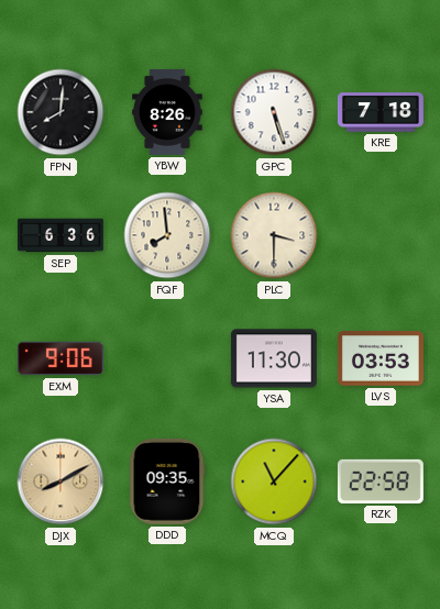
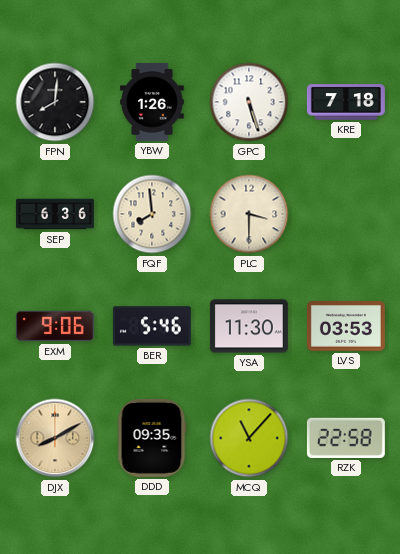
YBW: 8:26 -> 1:26 (152, 102)
BER: none -> 5:46 (152, 326)
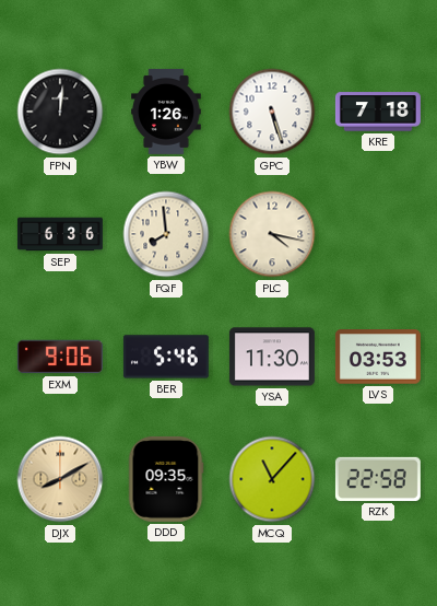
FPN: 8:01 -> 12:01 (60, 112)
PLC: 3:30 -> 4:17 (272, 234)
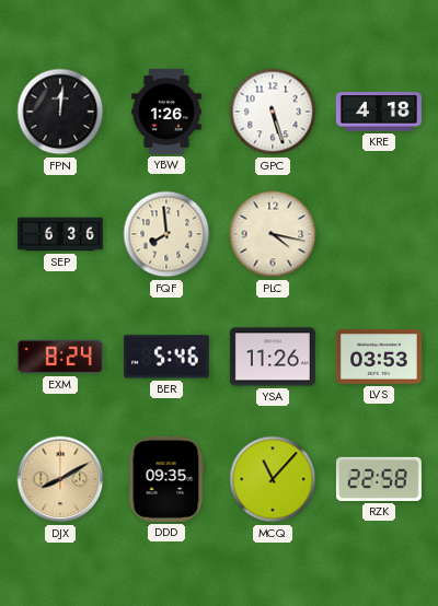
KRE: 7:18 -> 4:18 (379, 112)
EXM: 9:06 -> 8:24 (60, 357)
YSA: 11:30 -> 11:26 (273, 357)
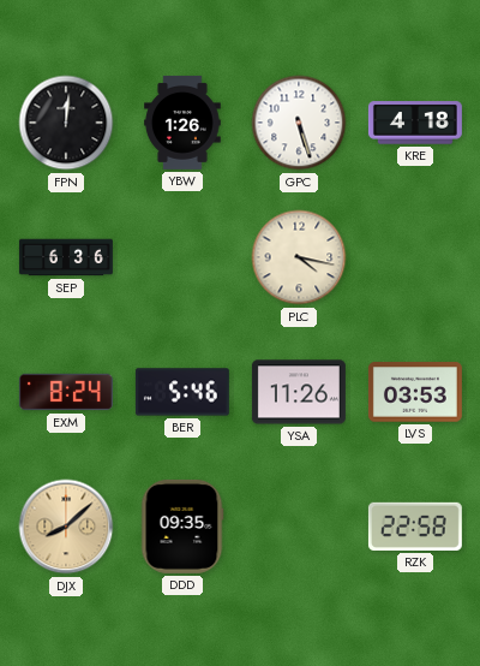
FQF: 7:59 -> none (166, 234)
DJX: 8:10 -> 8:08 (66, 527)
MCQ: 11:07 -> none (273, 479)
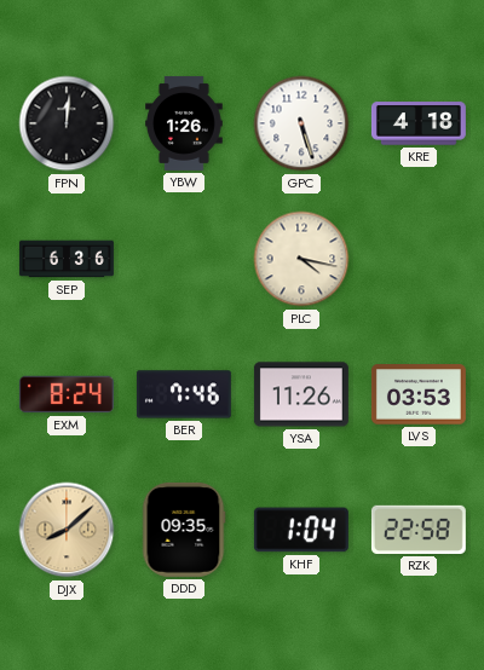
BER: 5:46 -> 7:46 (184, 394)
KHF: none -> 1:04 (301, 530)
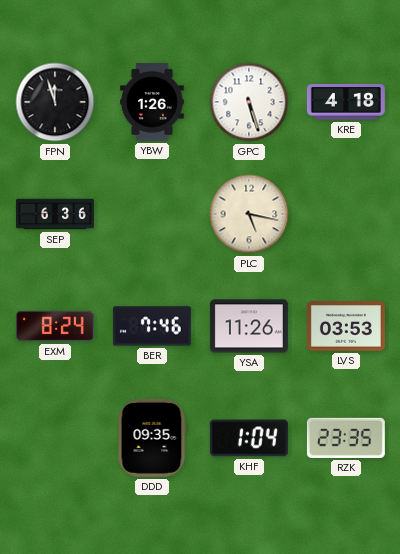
FPN: 12:01 -> 11:57 (55, 102)
PLC: 4:17 -> 5:17 (249, 214)
DJX: 8:08 -> none (67, 530)
RZK: 22:58 -> 23:35 (346, 438)
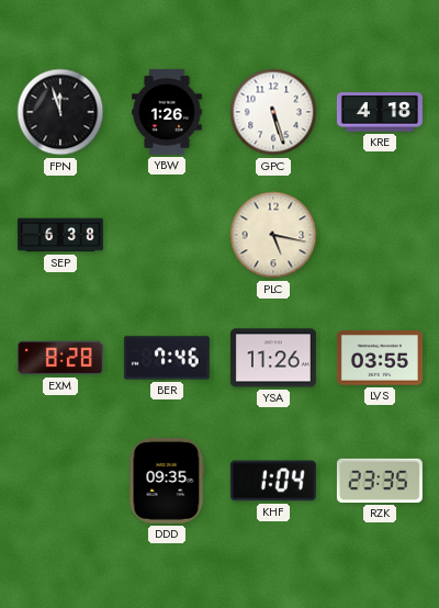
SEP: 6:36 -> 6:38 (60, 235)
EXM: 8:24 -> 8:28 (60, 358)
LVS: 03:53 -> 03:55 (380, 358)
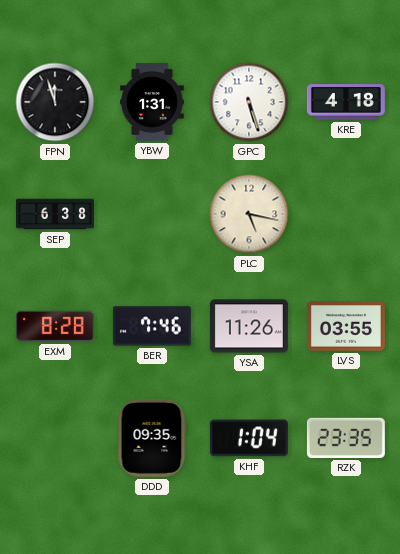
YBW: 1:26 -> 1:31 (152, 102)
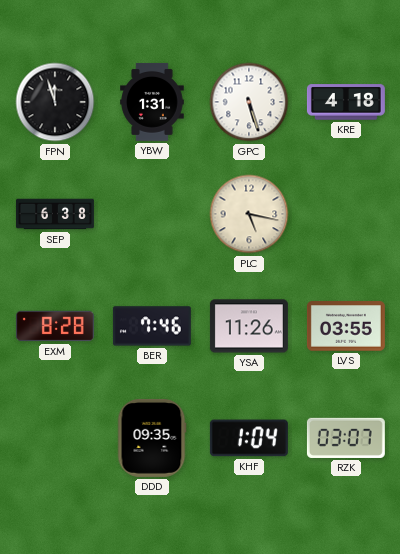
RZK: 23:35 -> 03:07 (346, 438)
